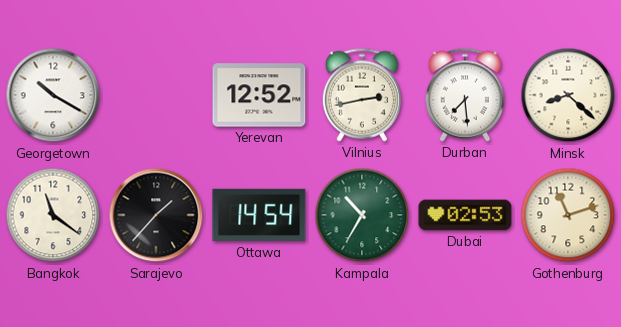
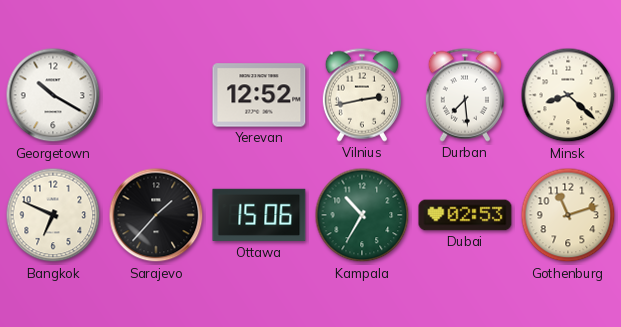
Bangkok: 11:21 -> 6:49 (53, 215)
Ottawa: 14:54 -> 15:06 (259, 215)
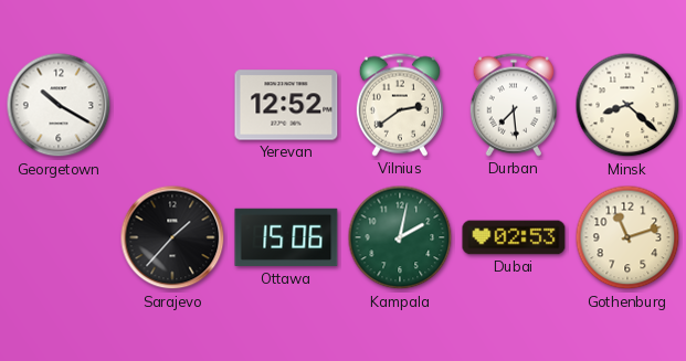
Vilnius: 2:43 -> 2:39 (400, 105)
Bangkok: 6:49 -> none (53, 215)
Kampala: 10:35 -> 2:02 (400, 237)
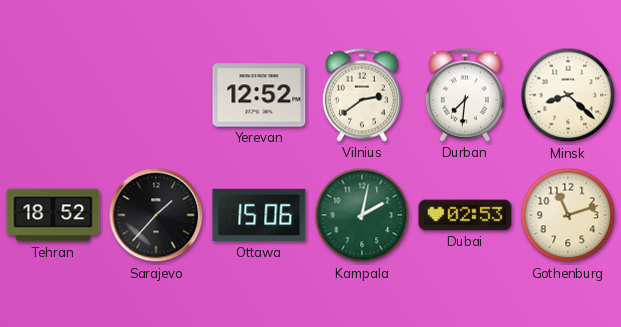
Georgetown: 10:20 -> none (59, 105)
Durban: 7:29 -> 7:31 (465, 95)
Tehran: none -> 18:52 (53, 215)
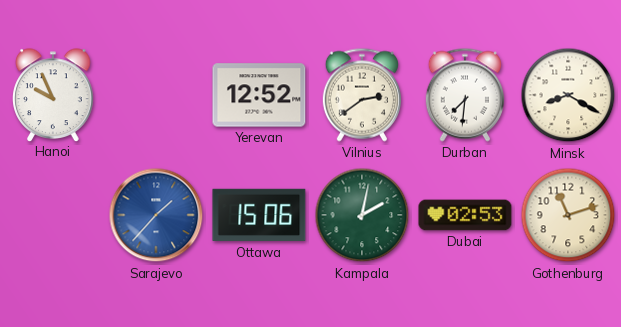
Hanoi: none -> 9:56 (53, 95)
Minsk: 8:22 -> 8:20 (568, 95)
Tehran: 18:52 -> none (53, 215)
Sarajevo dial: black -> blue (156, 215)
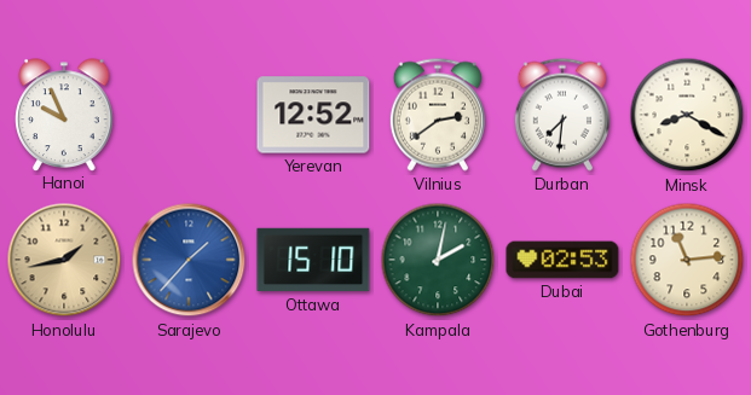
Honolulu: none -> 1:43 (64, 260)
Ottawa: 15:06 -> 15:10 (313, 260)
Gothenburg: 11:12 -> 11:14 (687, 260)
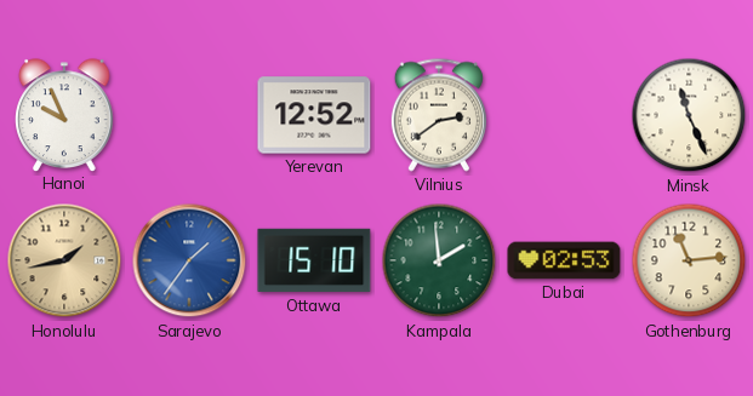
Durban: 7:31 -> none (562, 115)
Minsk: 8:20 -> 11:26 (689, 115)
Sarajevo: 1:37 -> 1:36 (189, 260)
Kampala: 2:02 -> 1:59 (439, 260)
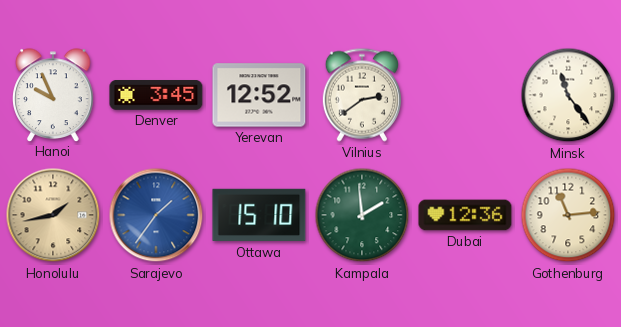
Denver: none -> 3:45 (156, 96)
Minsk: 11:26 -> 11:24 (568, 95)
Dubai: 02:53 -> 12:36 (465, 215)
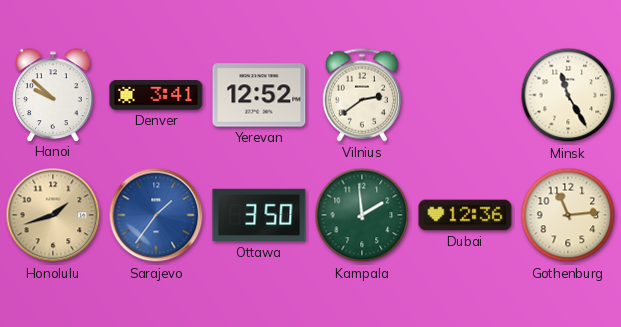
Hanoi: 9:56 -> 9:52 (53, 95)
Denver: 3:45 -> 3:41 (156, 96)
Minsk: 11:24 -> 11:25 (568, 95)
Honolulu: 1:43 -> 1:42 (53, 215)
Ottawa: 15:10 -> 3:50 (259, 215)
